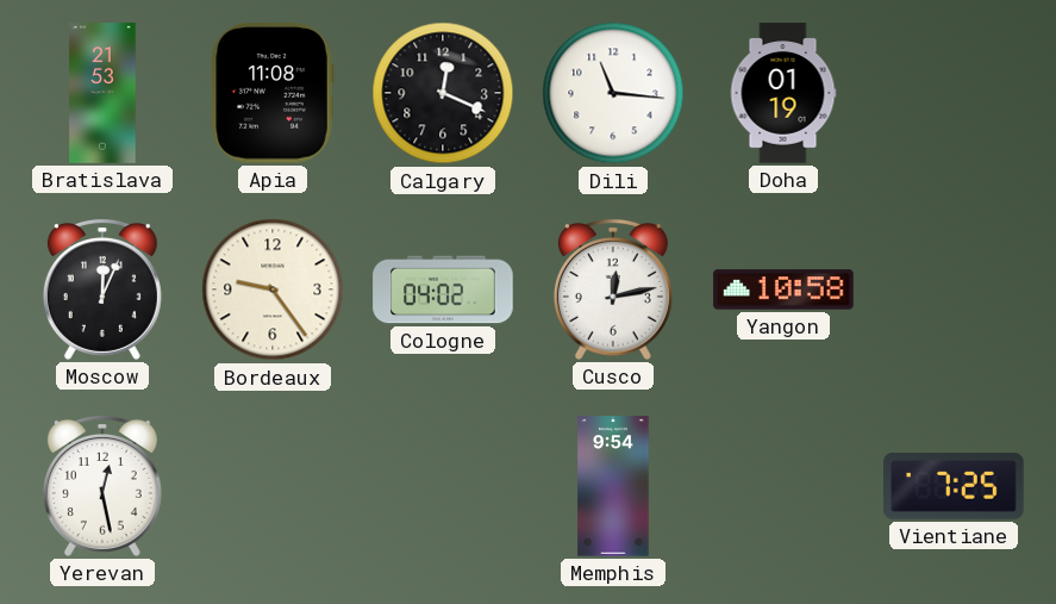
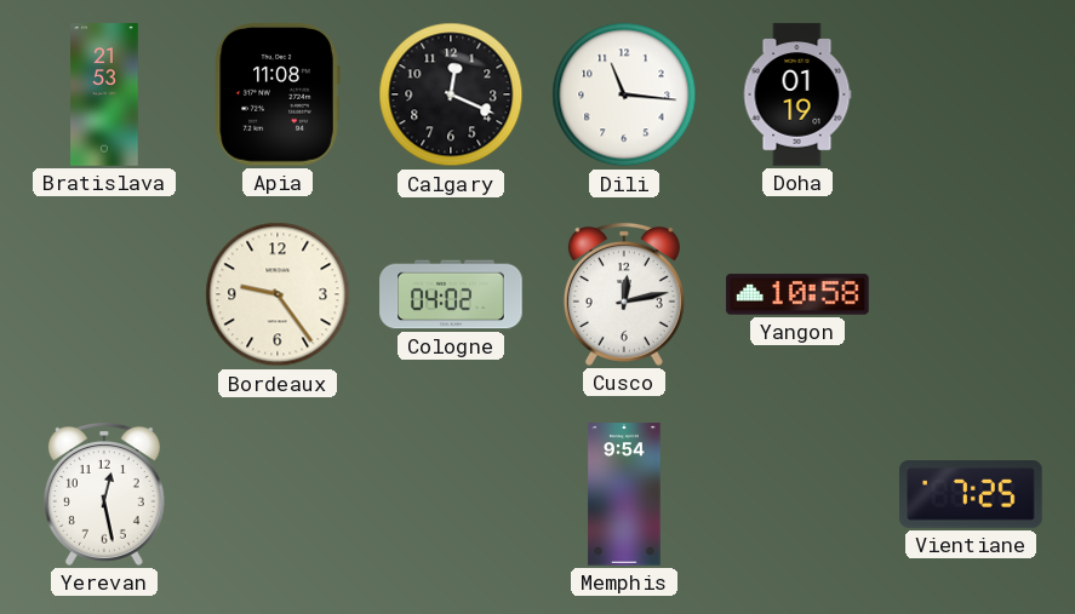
Moscow: 12:04 -> none (102, 289)
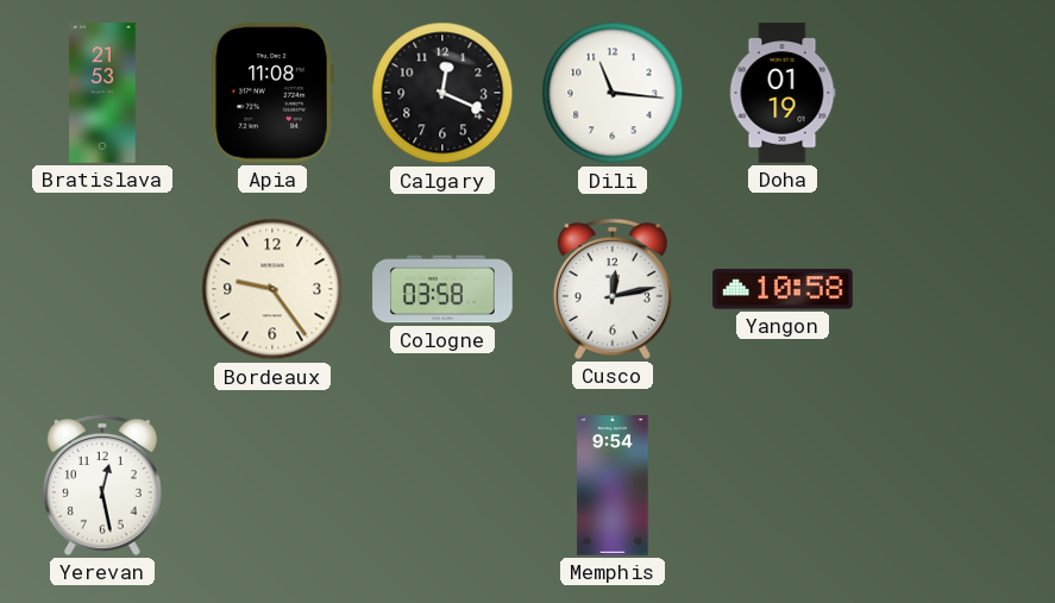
Cologne: 04:02 -> 03:58 (442, 289)
Vientiane: 7:25 -> none (971, 495)
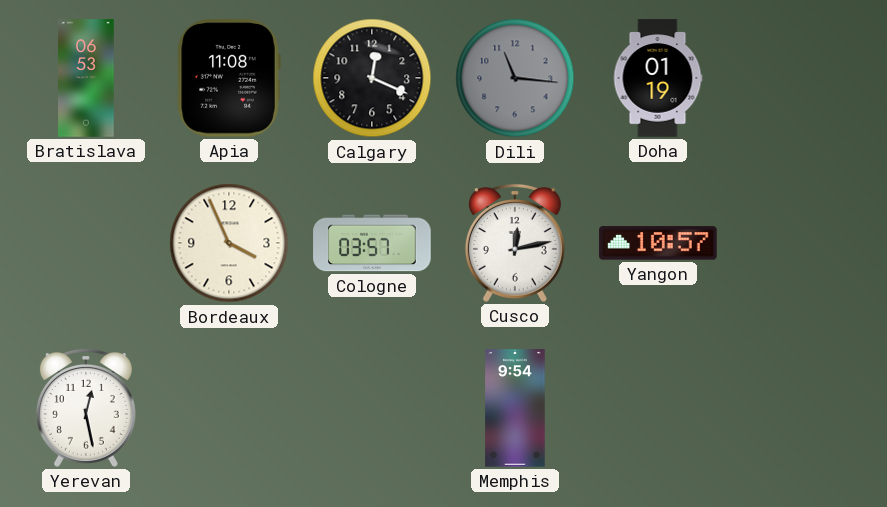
Bratislava: 21:53 -> 06:53 (86, 78)
Dili dial: white -> grey (515, 78)
Bordeaux: 9:24 -> 3:56 (229, 243)
Cologne: 03:58 -> 03:57 (372, 243)
Yangon: 10:58 -> 10:57 (658, 243)
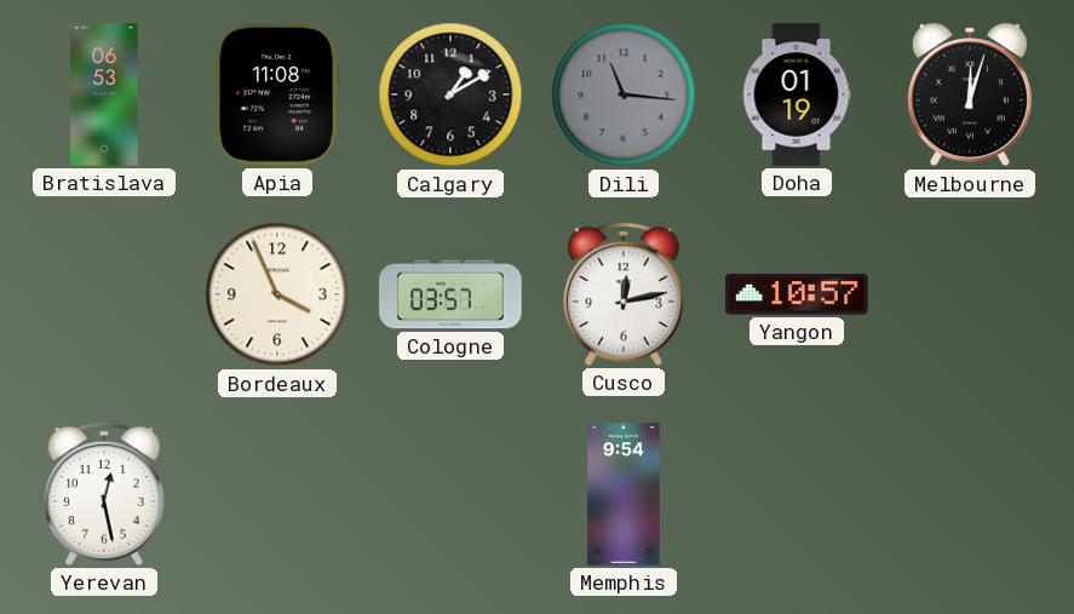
Calgary: 12:19 -> 1:10 (450, 94)
Melbourne: none -> 12:03 (970, 94)
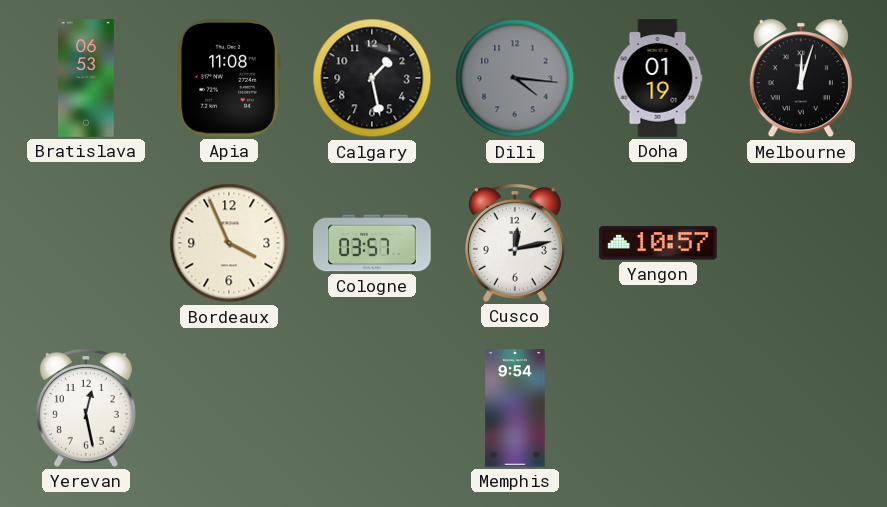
Calgary: 1:10 -> 1:28 (372, 78)
Dili: 11:16 -> 4:16 (515, 78)
